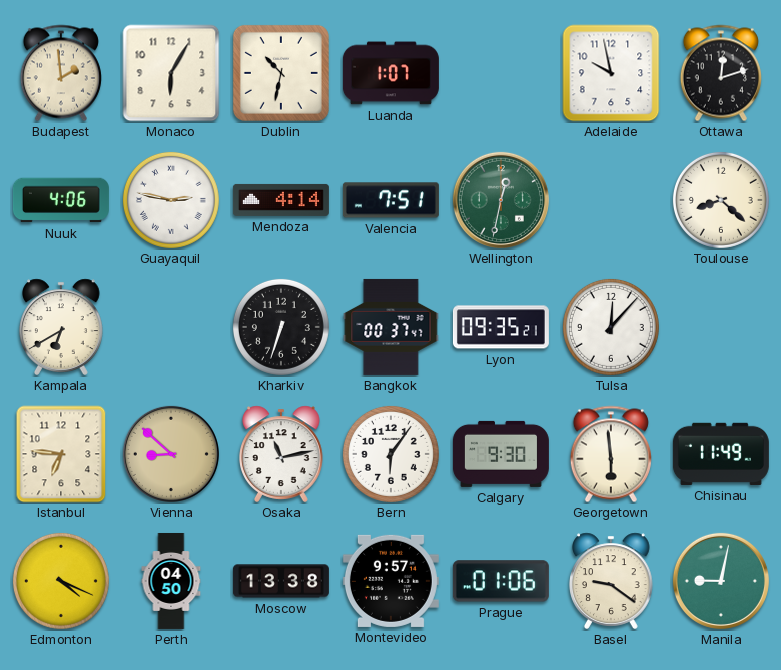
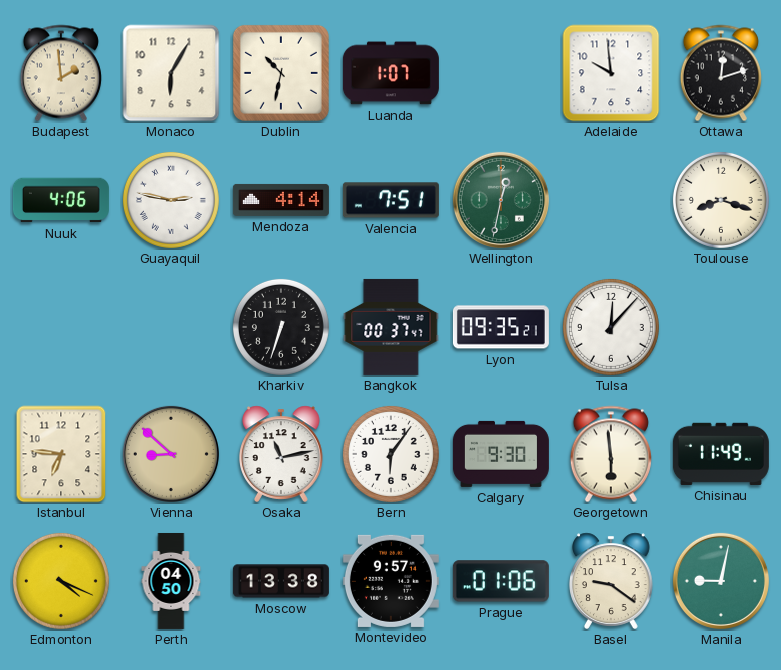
Adelaide: 9:58 -> 9:59 (611, 73)
Toulouse: 8:22 -> 8:18 (721, 200)
Kampala: 6:40 -> none (62, 327)
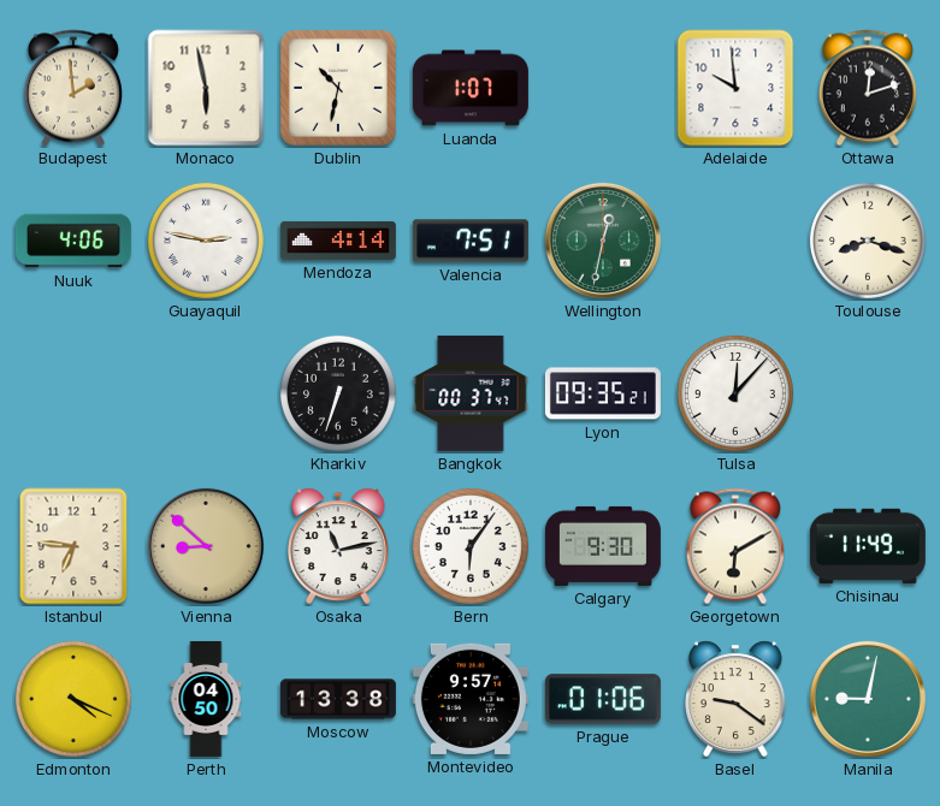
Monaco: 6:05 -> 5:58 (206, 88)
Georgetown: 5:59 -> 6:10 (735, 546)
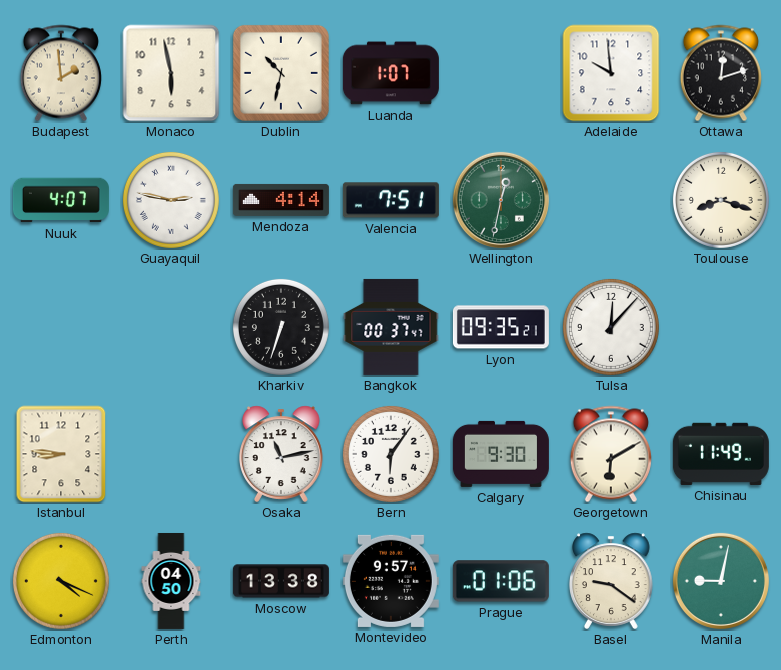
Nuuk: 4:06 -> 4:07 (61, 200)
Istanbul: 6:46 -> 8:46 (61, 454)
Vienna: 8:52 -> none (206, 546)
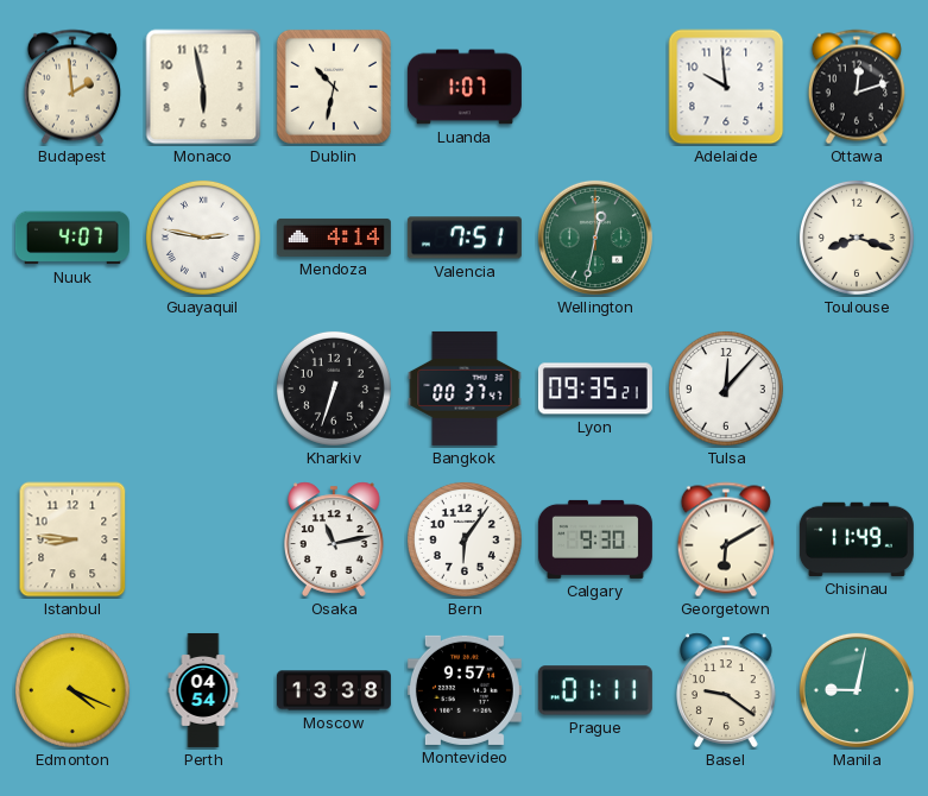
Perth: 04:50 -> 04:54 (203, 690)
Prague: 01:06 -> 01:11 (595, 690)
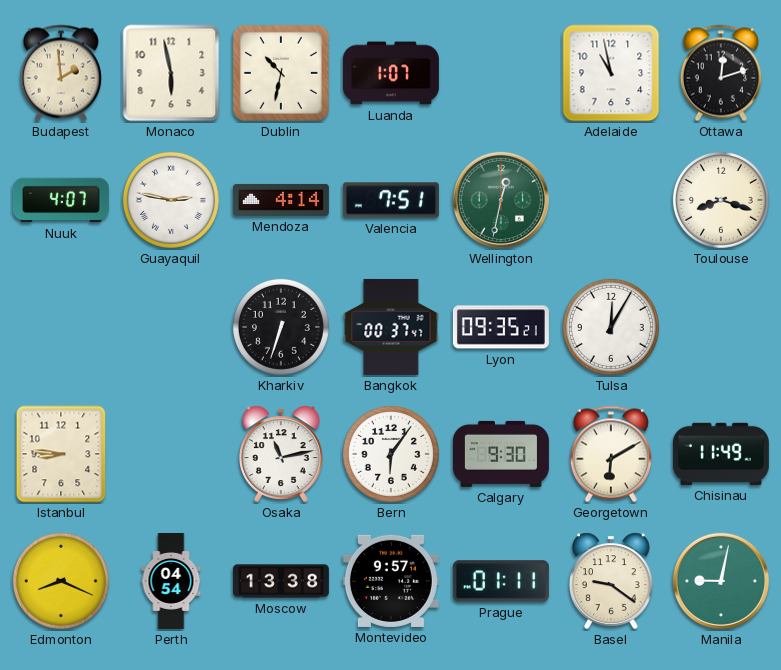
Adelaide: 9:59 -> 10:58 (611, 73)
Tulsa: 12:07 -> 12:05 (611, 327)
Edmonton: 4:19 -> 8:19 (61, 581)
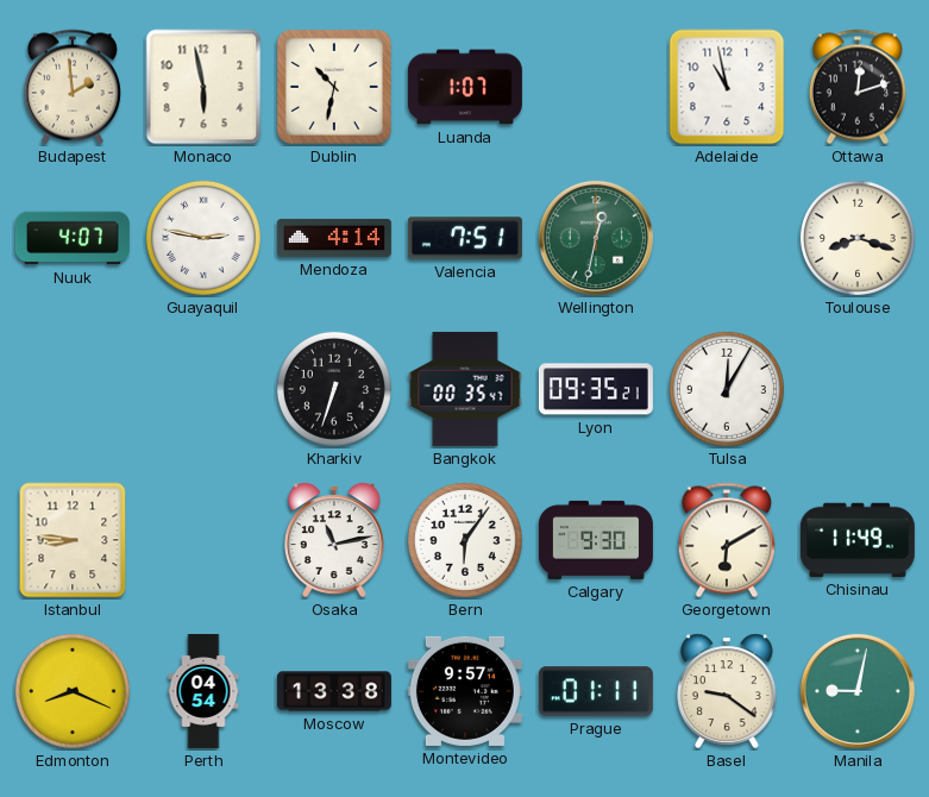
Bangkok: 00:37 -> 00:35 (465, 389)
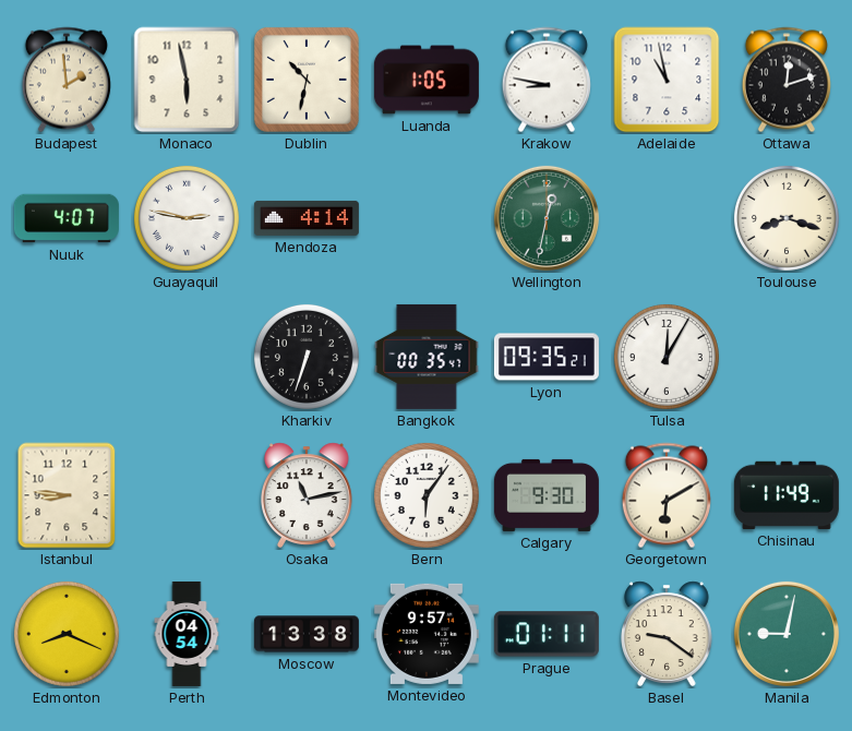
Luanda: 1:07 -> 1:05 (427, 80)
Krakow: none -> 8:47 (547, 80)
Valencia: 7:51 -> none (465, 238)
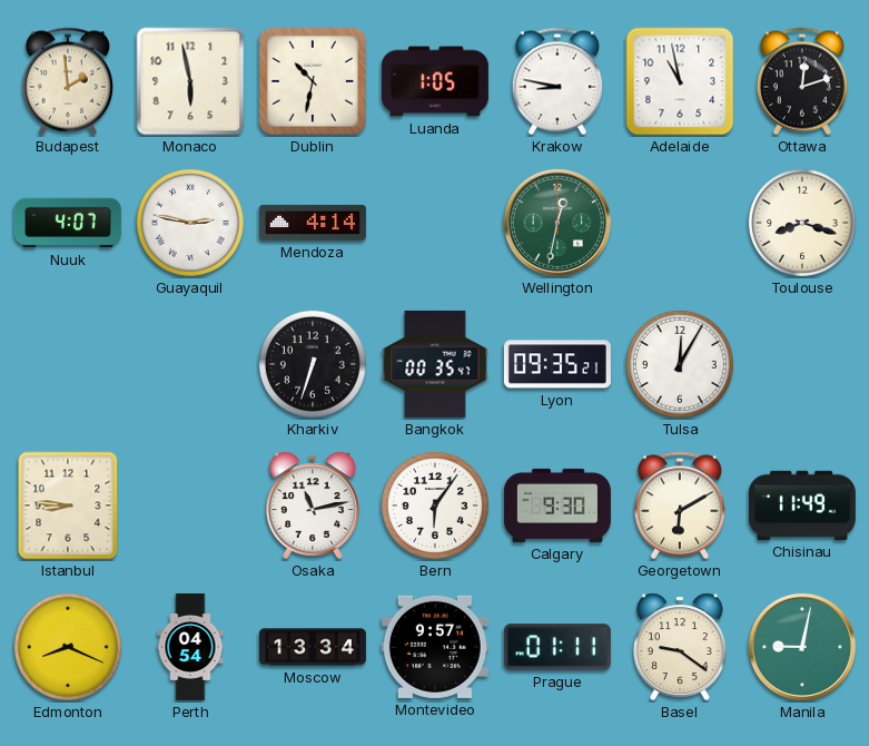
Moscow: 13:38 -> 13:34 (313, 647)
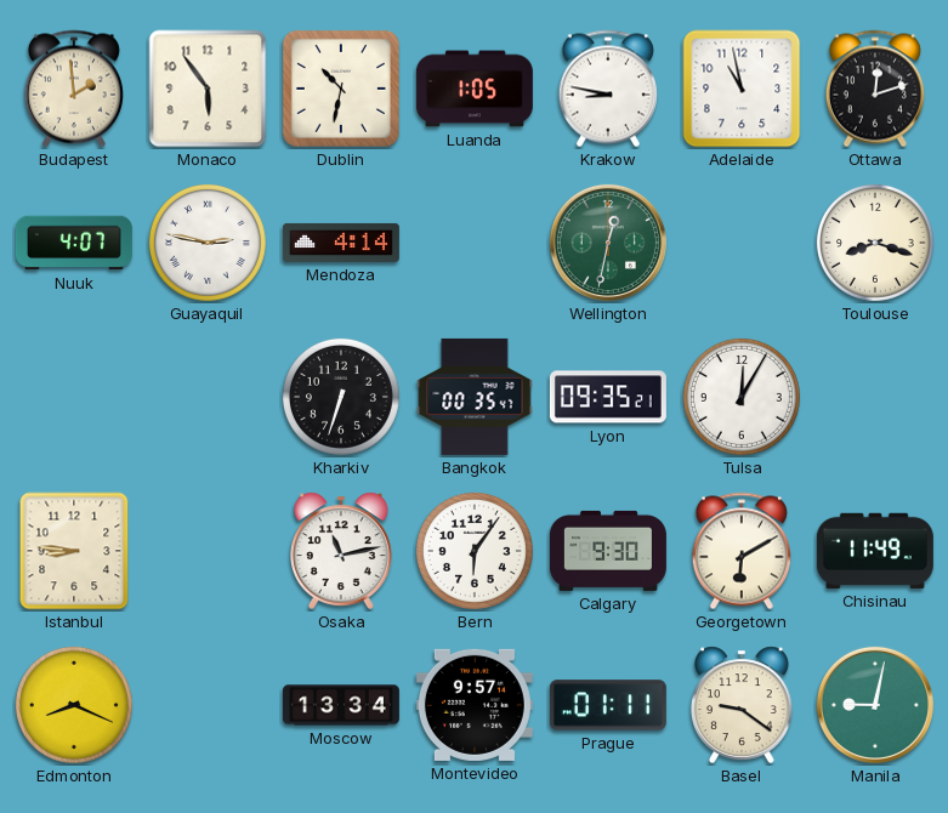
Monaco: 5:58 -> 5:54 (208, 89)
Perth: 04:54 -> none (190, 647)
